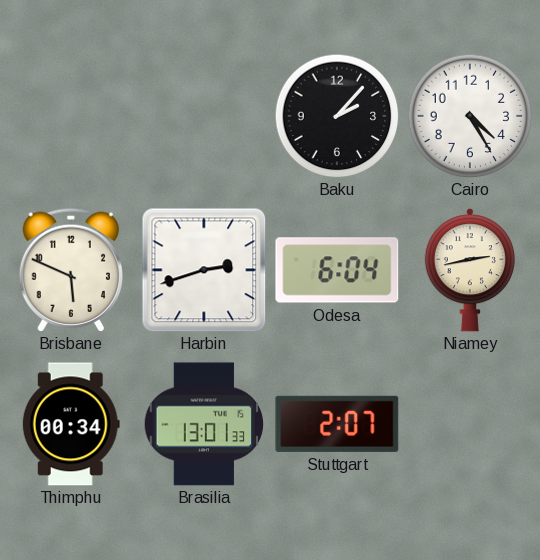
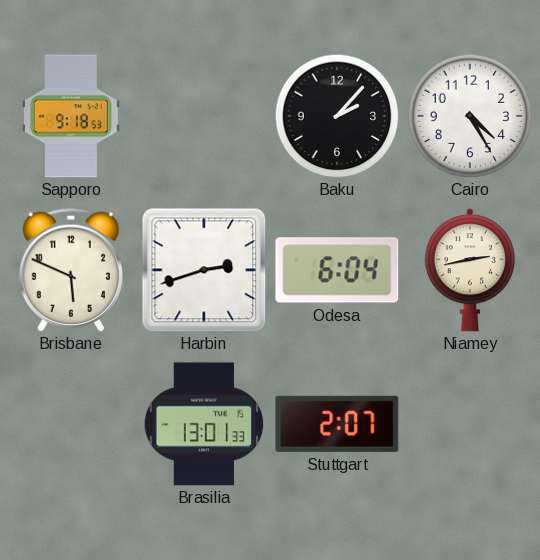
Sapporo: none -> 9:18 (71, 116)
Thimphu: 00:34 -> none (71, 424)
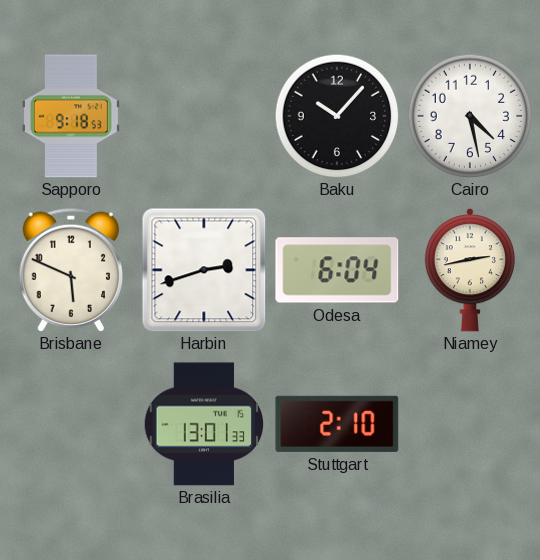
Baku: 2:07 -> 10:07 (337, 116)
Cairo: 4:25 -> 4:28 (470, 116)
Stuttgart: 2:07 -> 2:10 (337, 424)
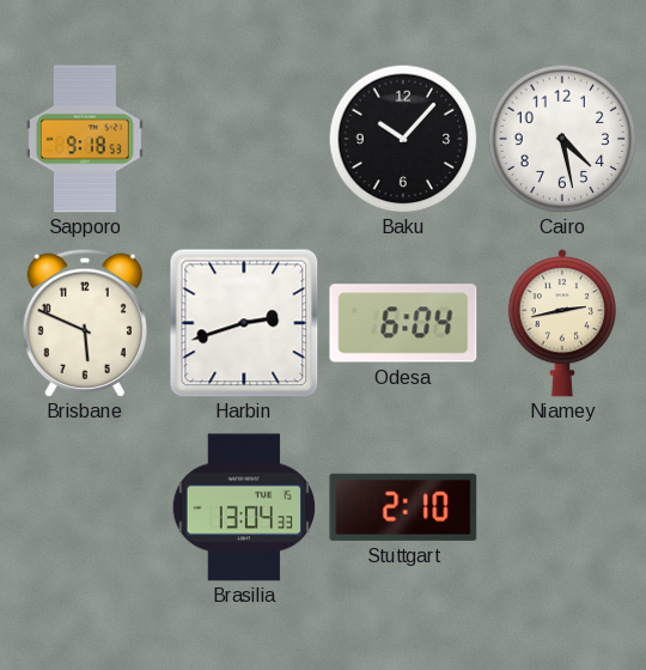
Brasilia: 13:01 -> 13:04 (244, 507)
